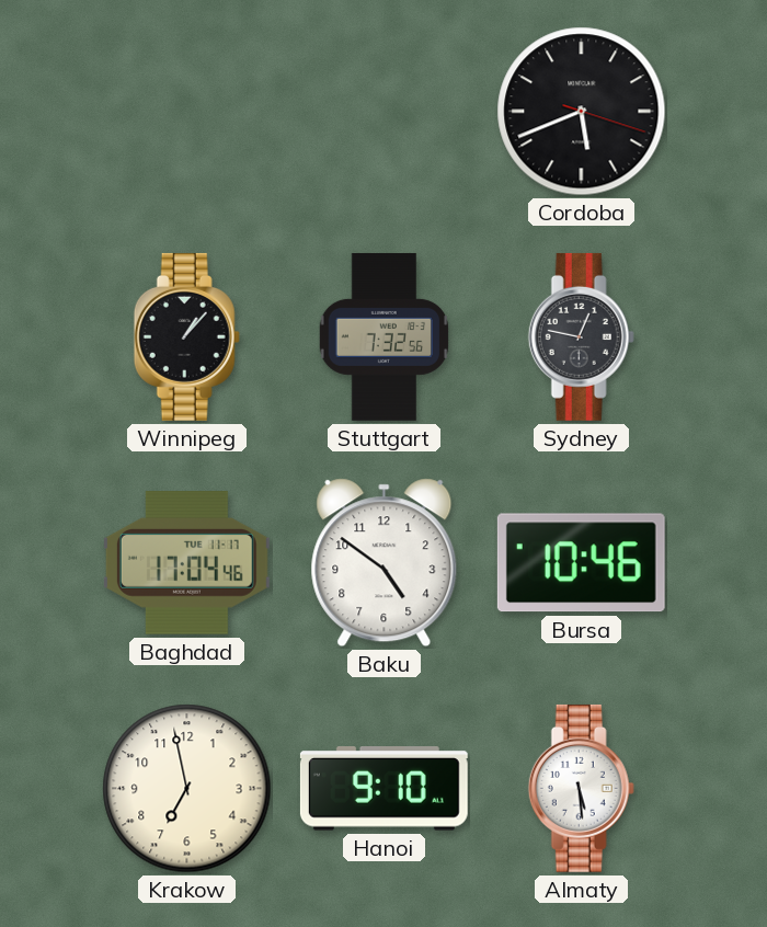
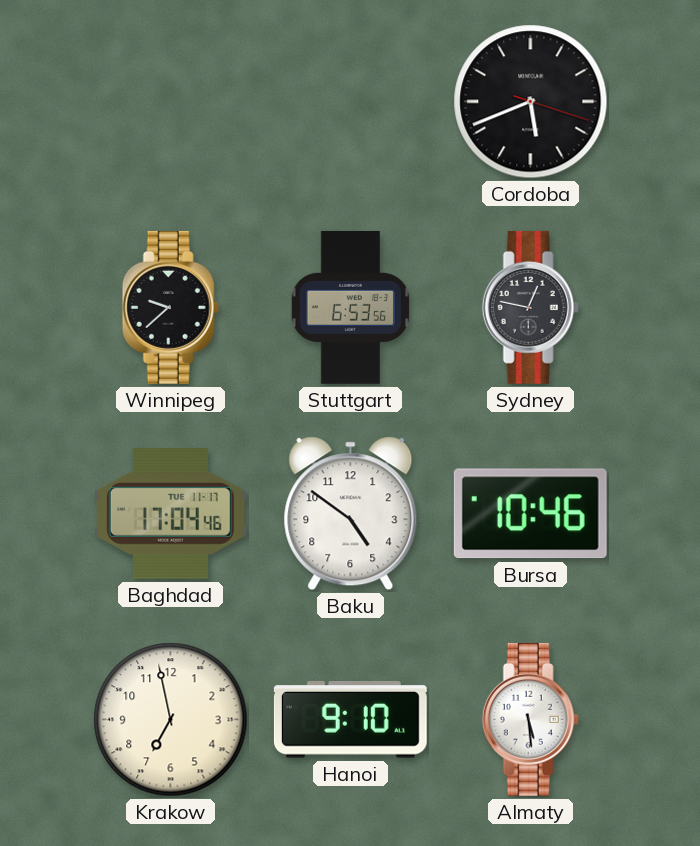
Winnipeg: 1:07 -> 9:38 (170, 307)
Stuttgart: 7:32 -> 6:53 (351, 307)
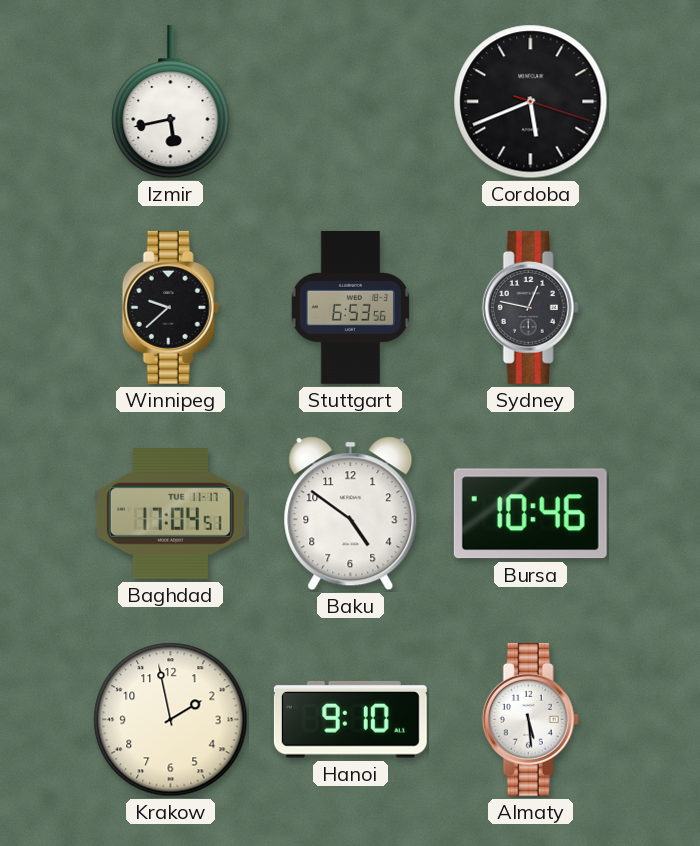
Izmir: none -> 5:43 (171, 102)
Baghdad: 17:04:46 -> 17:04:51 (170, 514)
Krakow: 6:58 -> 1:58 (171, 720)
